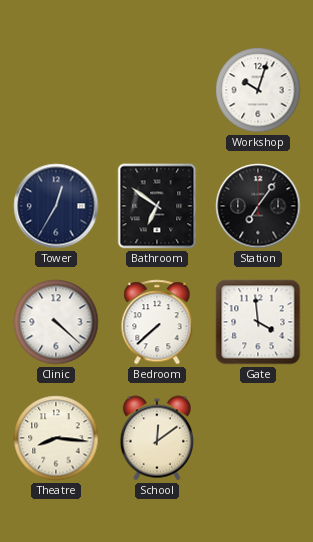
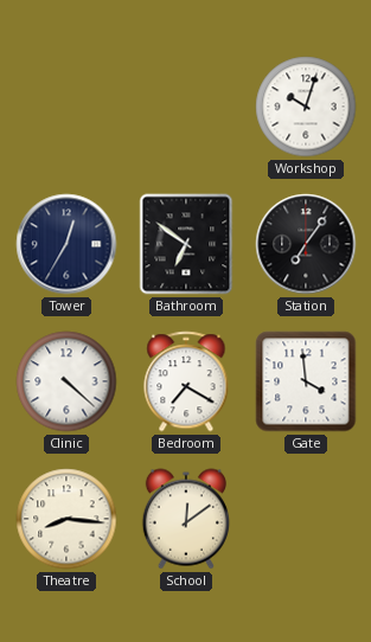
Bedroom: 7:38 -> 7:20 (186, 381)
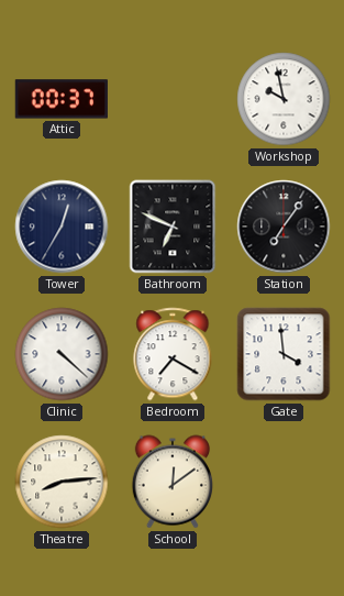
Attic: none -> 00:37 (62, 99)
Workshop: 10:03 -> 9:58 (284, 99)
Bathroom: 6:51 -> 6:49 (173, 227)
Theatre: 8:16 -> 8:14 (62, 482)
